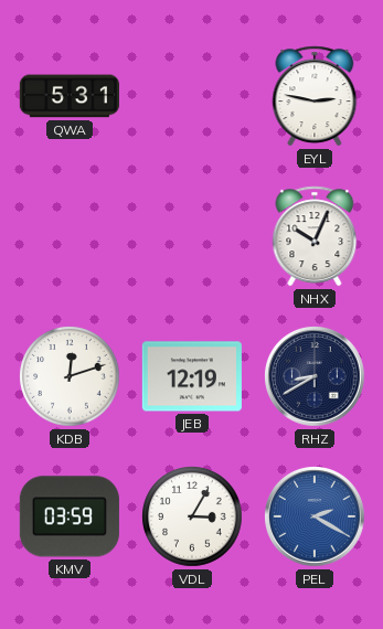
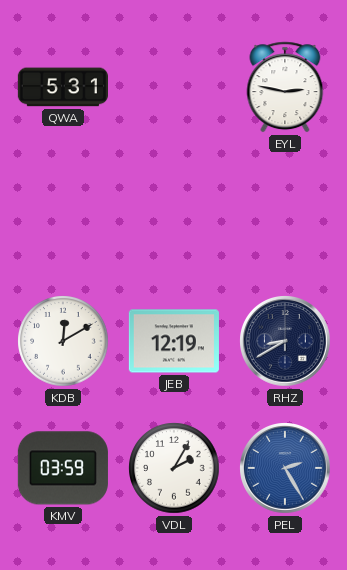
NHX: 10:04 -> none (315, 236)
KDB: 12:12 -> 12:10 (63, 341)
VDL: 3:05 -> 2:05 (174, 468)
PEL: 2:20 -> 2:25 (285, 468)
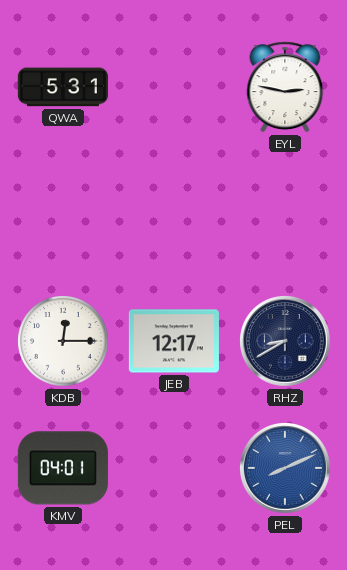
KDB: 12:10 -> 12:15 (63, 341)
JEB: 12:19 -> 12:17 (174, 341)
KMV: 03:59 -> 04:01 (63, 468)
VDL: 2:05 -> none (174, 468)
PEL: 2:25 -> 8:11 (285, 468)
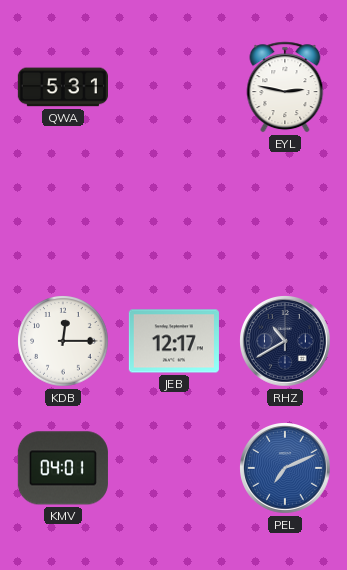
RHZ: 8:40 -> 10:40 (285, 341)
PEL: 8:11 -> 7:11 (285, 468)
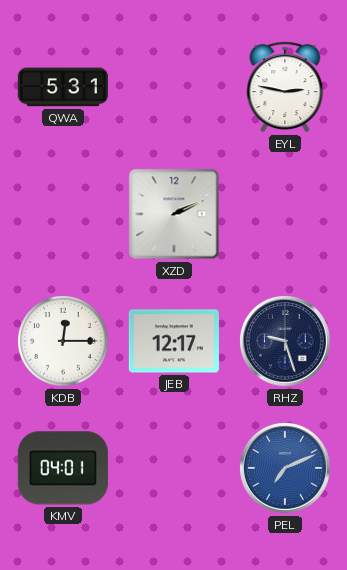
XZD: none -> 2:11 (174, 214)
RHZ: 10:40 -> 9:27 (285, 341)
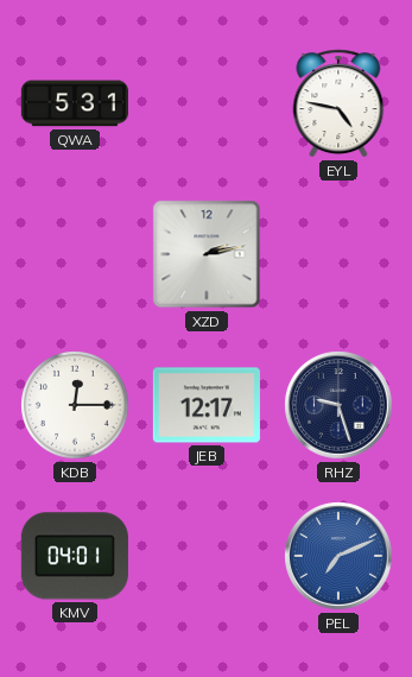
EYL: 2:47 -> 4:47 (338, 103)
XZD: 2:11 -> 2:13 (207, 254)
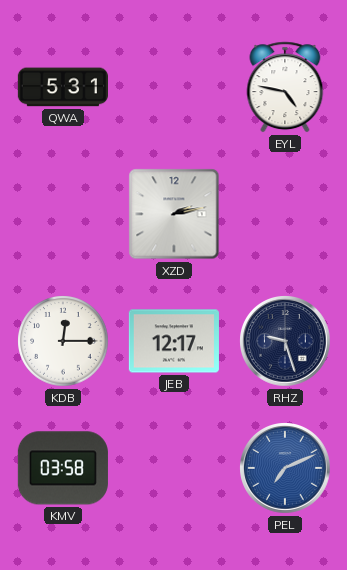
KMV: 04:01 -> 03:58 (63, 468)
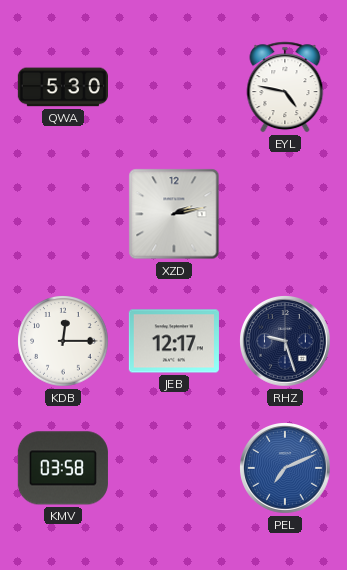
QWA: 5:31 -> 5:30 (63, 87)
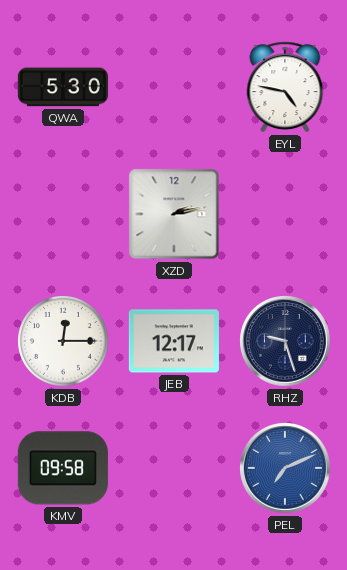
KMV: 03:58 -> 09:58 (63, 468)
